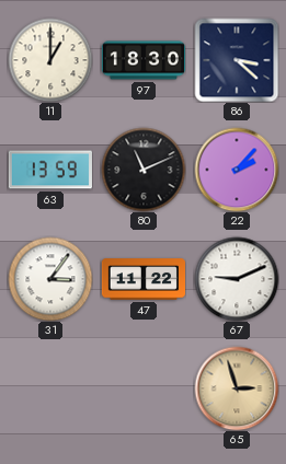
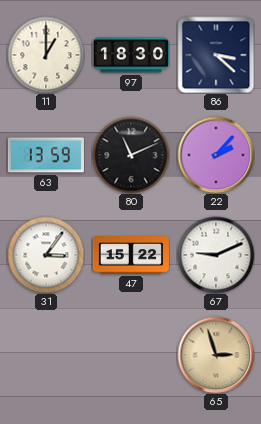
47: 11:22 -> 15:22 (130, 255)
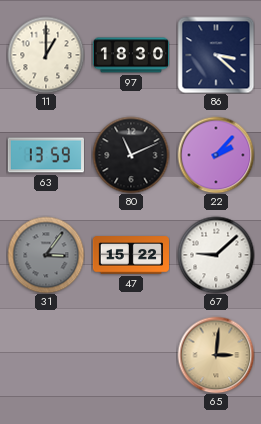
31 dial: white -> grey (46, 255)
67: 9:11 -> 9:08 (216, 255)
65: 2:57 -> 3:01 (216, 355)
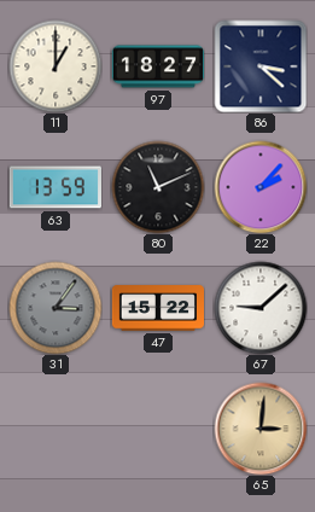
97: 18:30 -> 18:27 (157, 66)
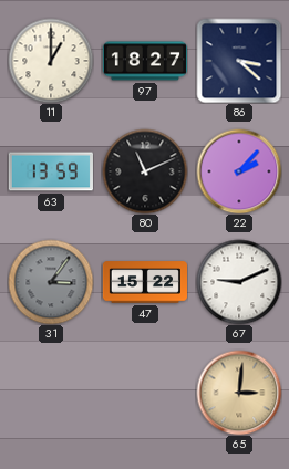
67: 9:08 -> 9:11 (239, 282)
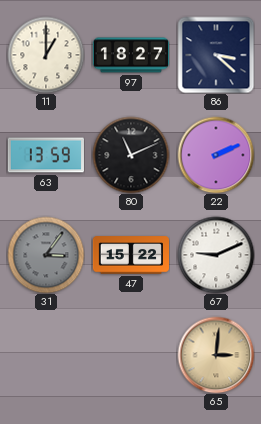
22: 2:07 -> 2:11 (216, 155)
